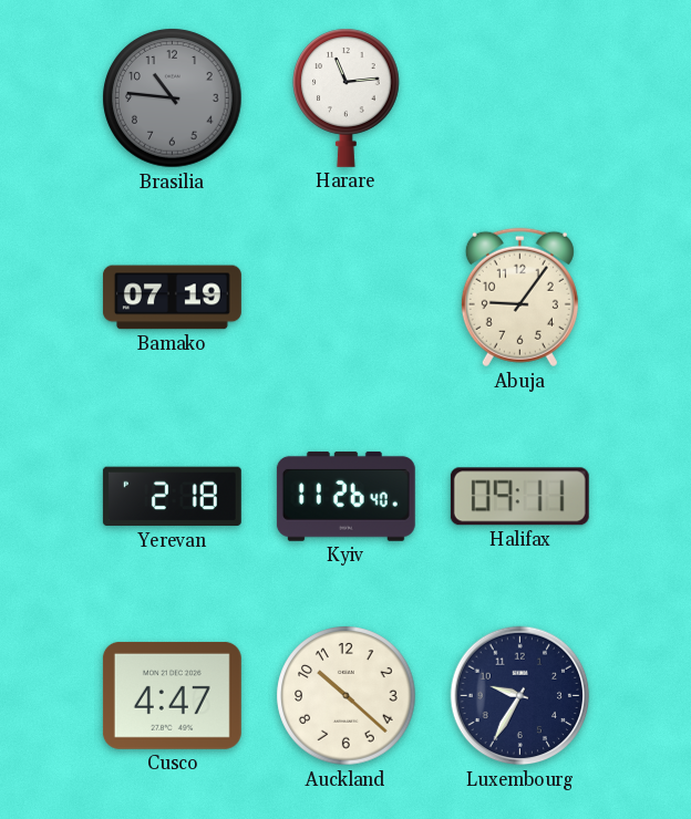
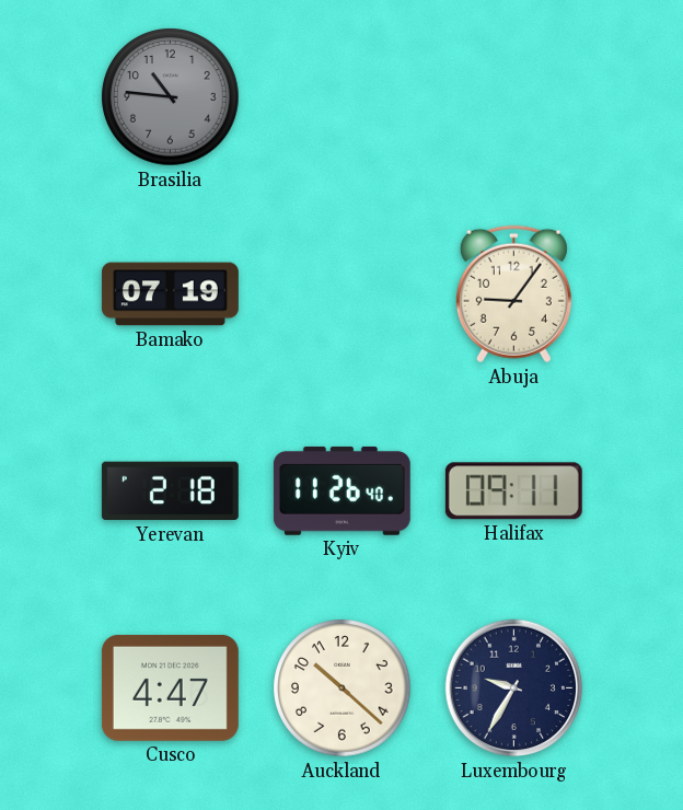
Harare: 11:14 -> none (347, 97)
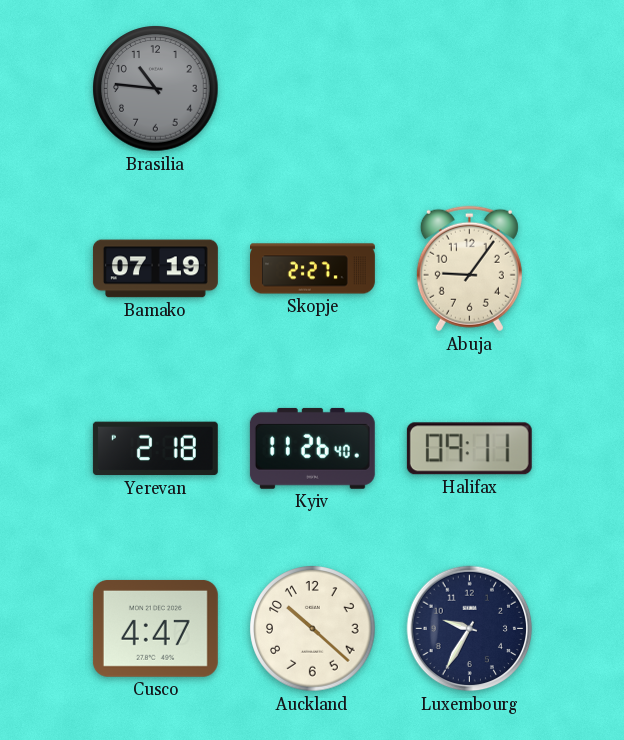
Skopje: none -> 2:27 (313, 269)
